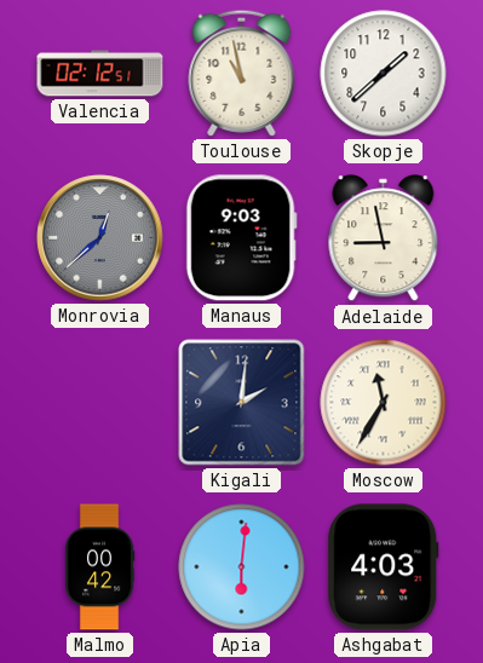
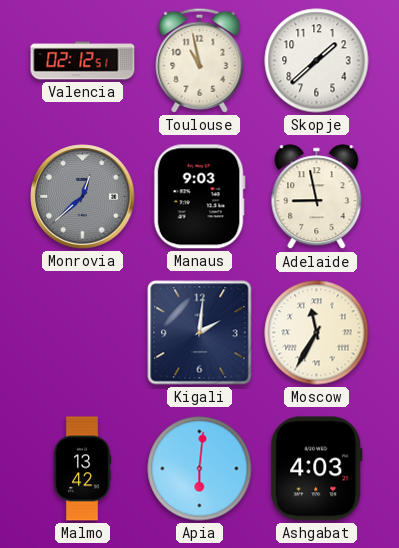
Malmo: 00:42 -> 13:42 (82, 469)
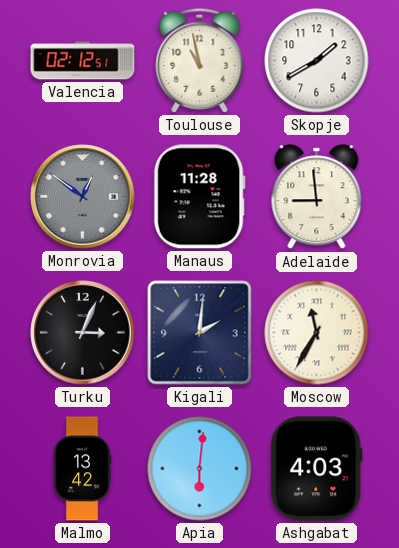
Skopje: 1:38 -> 1:40 (317, 61)
Monrovia: 12:38 -> 12:51 (83, 197)
Manaus: 9:03 -> 11:28 (199, 197)
Adelaide: 8:58 -> 8:59 (317, 197)
Turku: none -> 3:04 (83, 333)
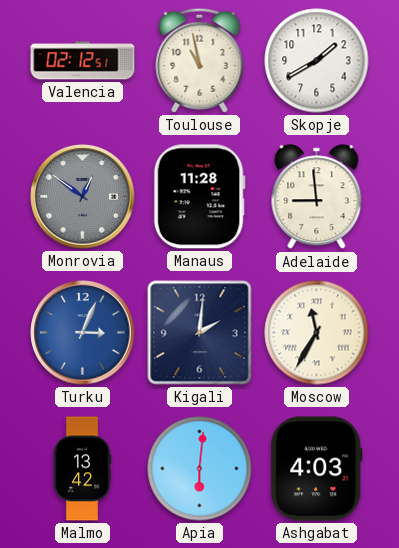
Turku dial: black -> blue (83, 333)
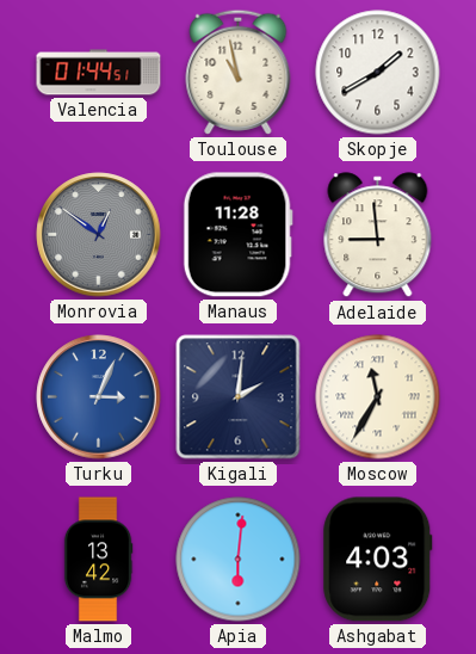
Valencia: 02:12 -> 01:44 (99, 73)
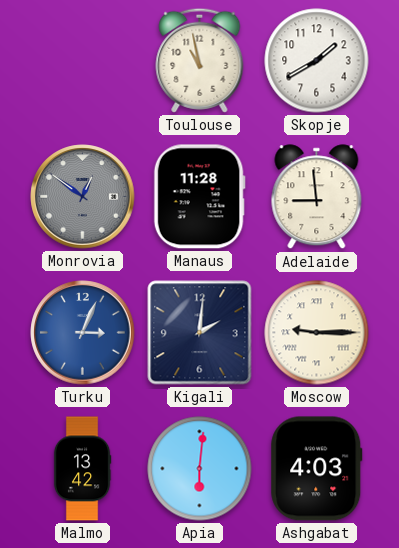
Valencia: 01:44 -> none (99, 73)
Moscow: 11:35 -> 9:15 (317, 333)
